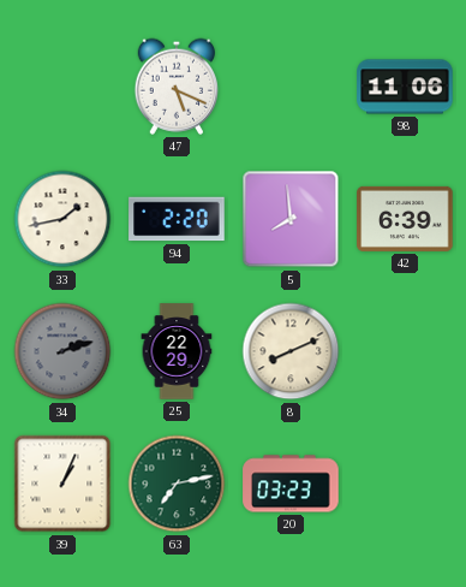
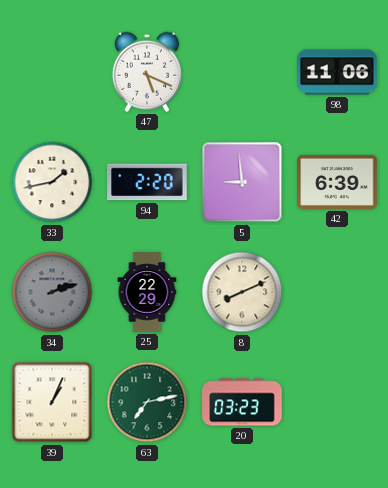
5: 7:59 -> 8:59 (242, 182)
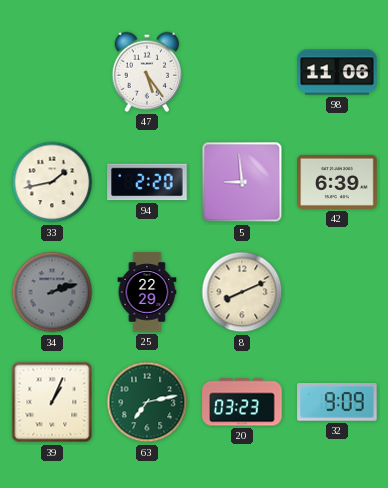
47: 5:19 -> 5:24 (146, 72)
32: none -> 9:09 (337, 402)
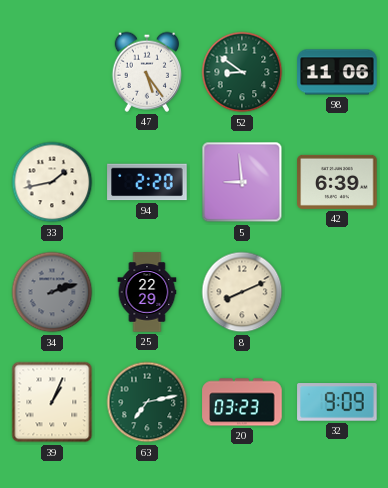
52: none -> 8:51 (242, 72)
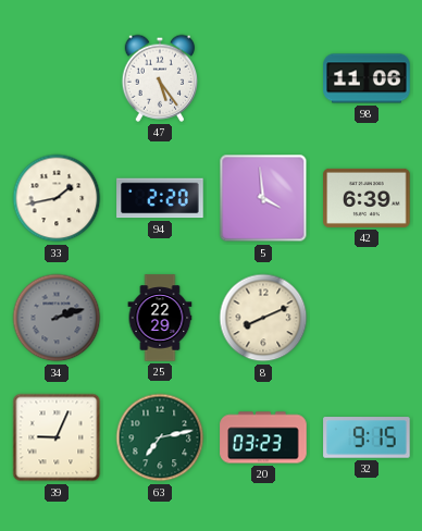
52: 8:51 -> none (242, 72)
5: 8:59 -> 3:59 (263, 198)
39: 1:04 -> 9:04 (57, 437)
32: 9:09 -> 9:15 (367, 437)
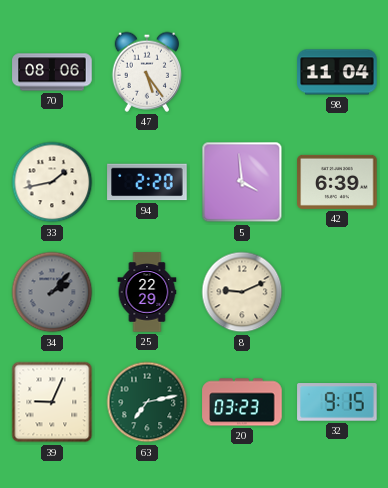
70: none -> 08:06 (52, 72)
98: 11:06 -> 11:04 (337, 72)
34: 2:12 -> 2:07 (52, 292)
8: 8:11 -> 9:11 (242, 292)
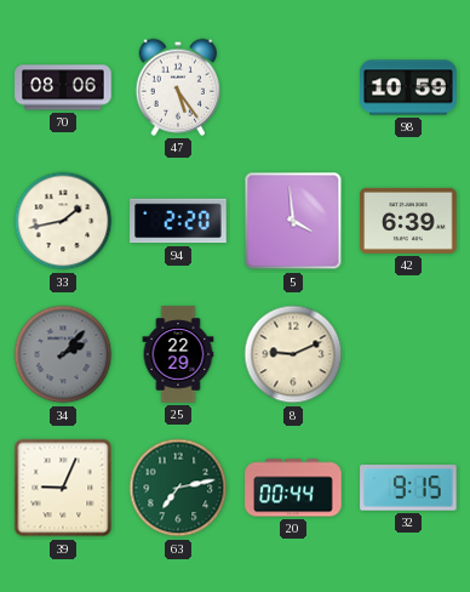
98: 11:04 -> 10:59 (408, 87)
20: 03:23 -> 00:44 (293, 488)
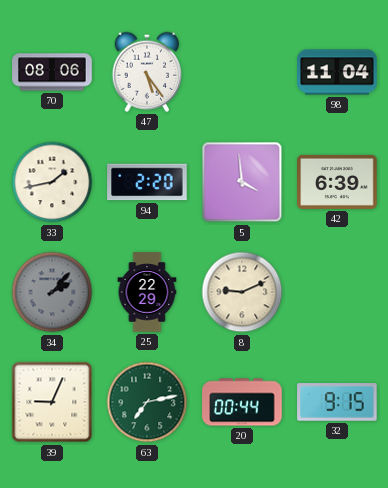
98: 10:59 -> 11:04 (337, 72)
